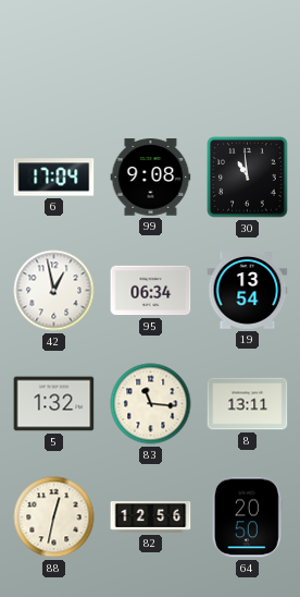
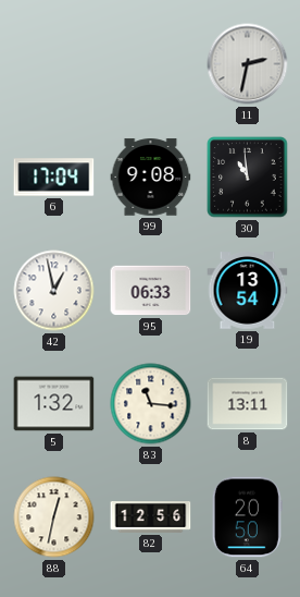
11: none -> 2:32 (248, 64)
95: 06:34 -> 06:33 (151, 291)
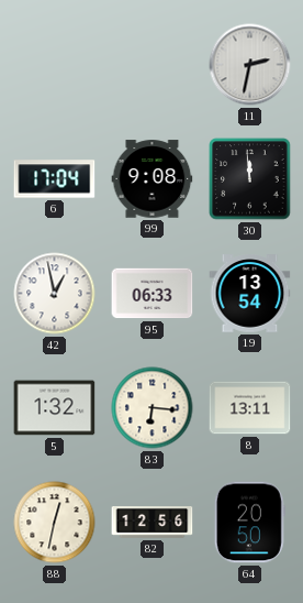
30: 10:59 -> 11:59 (250, 179)
83: 11:16 -> 6:16 (153, 408)
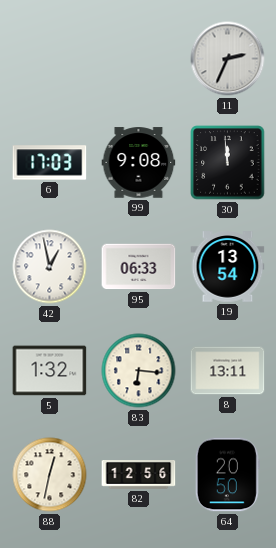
11: 2:32 -> 2:34 (228, 59)
6: 17:04 -> 17:03 (50, 163)
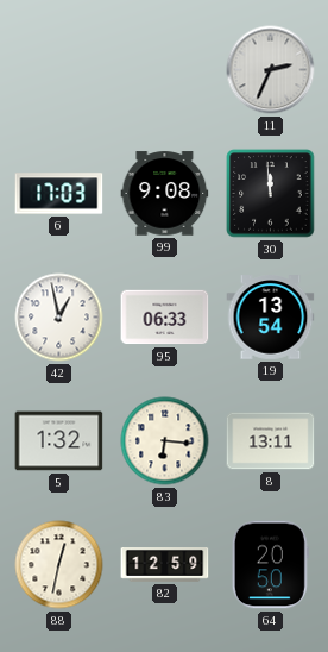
82: 12:56 -> 12:59 (165, 565)
